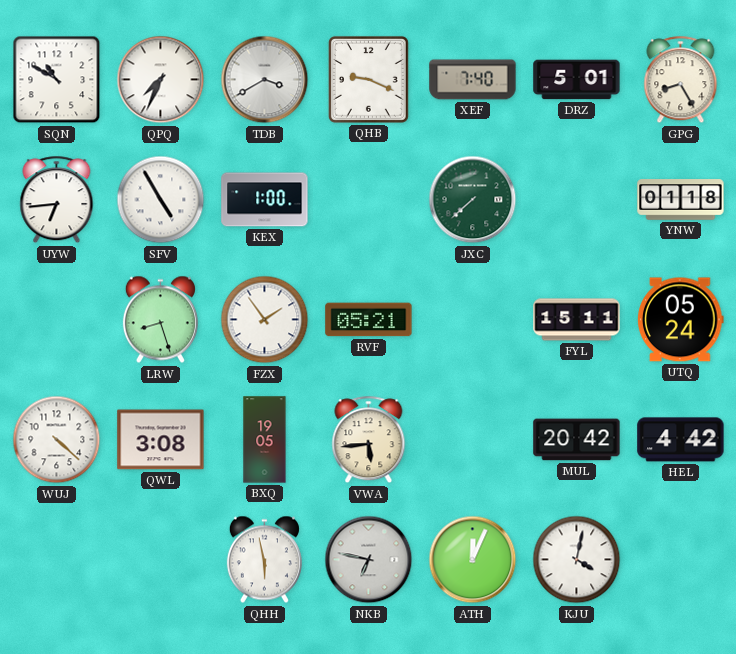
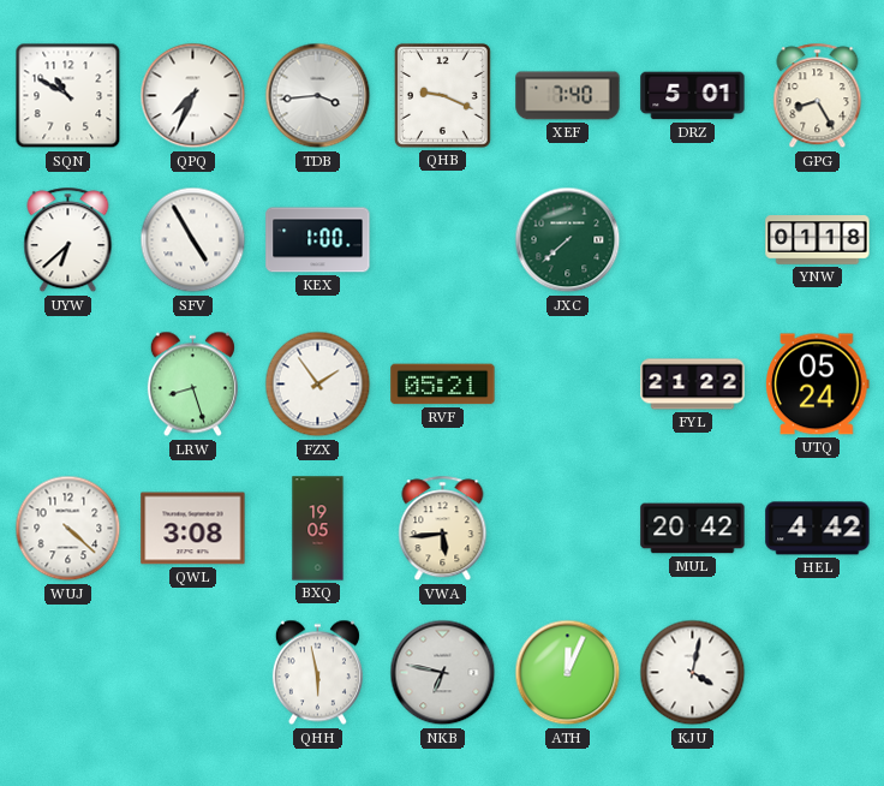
TDB: 3:40 -> 3:44 (318, 96)
UYW: 6:44 -> 6:38 (68, 240)
FYL: 15:11 -> 21:22 (693, 385)
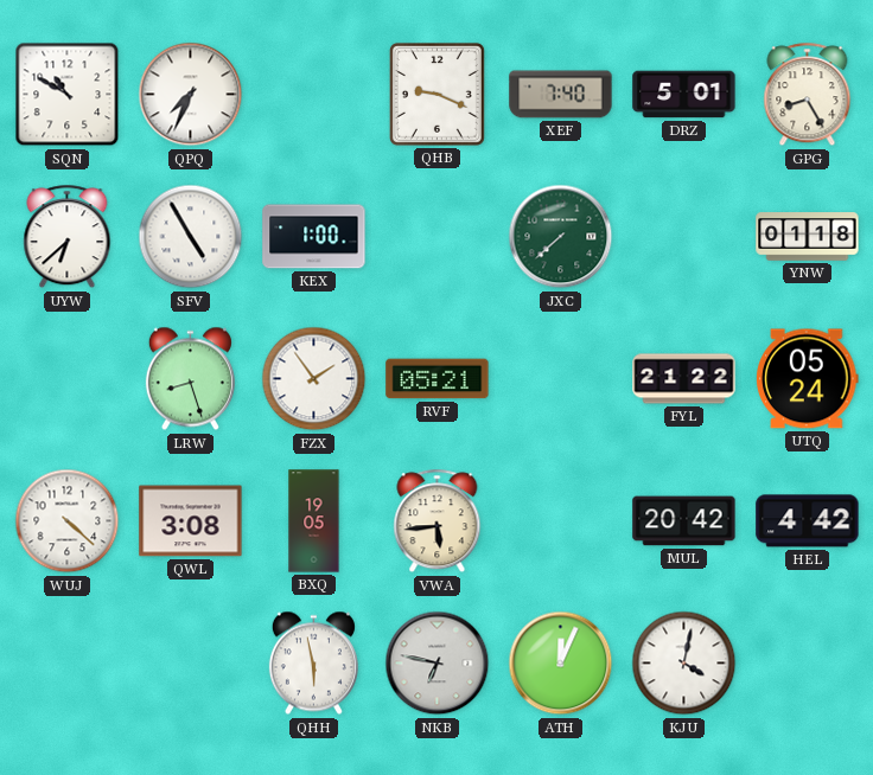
TDB: 3:44 -> none (318, 96)
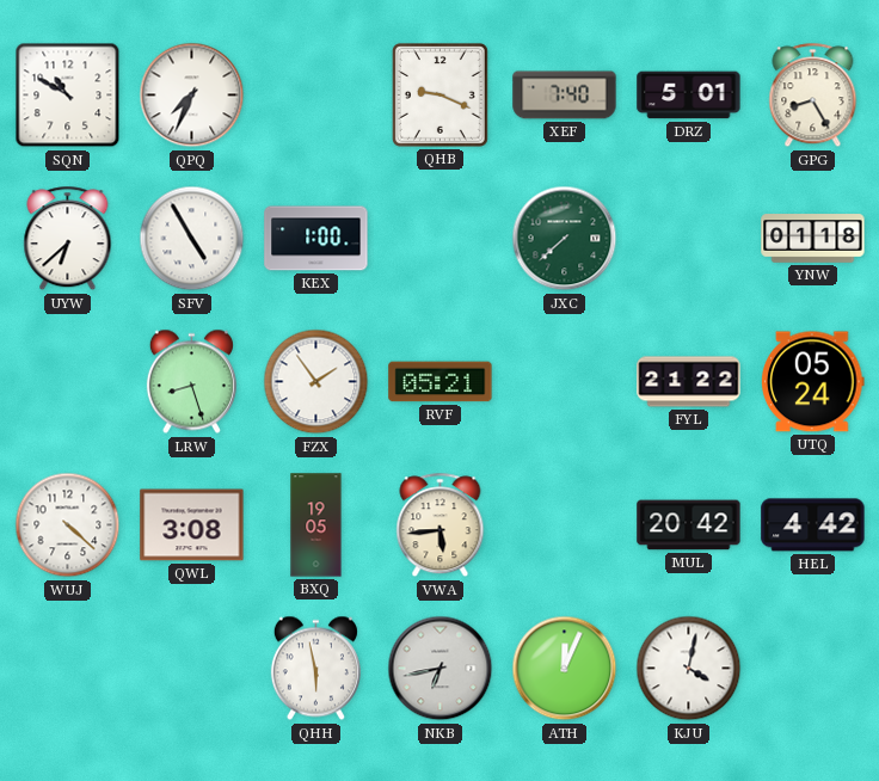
NKB: 6:47 -> 6:43 (441, 669)
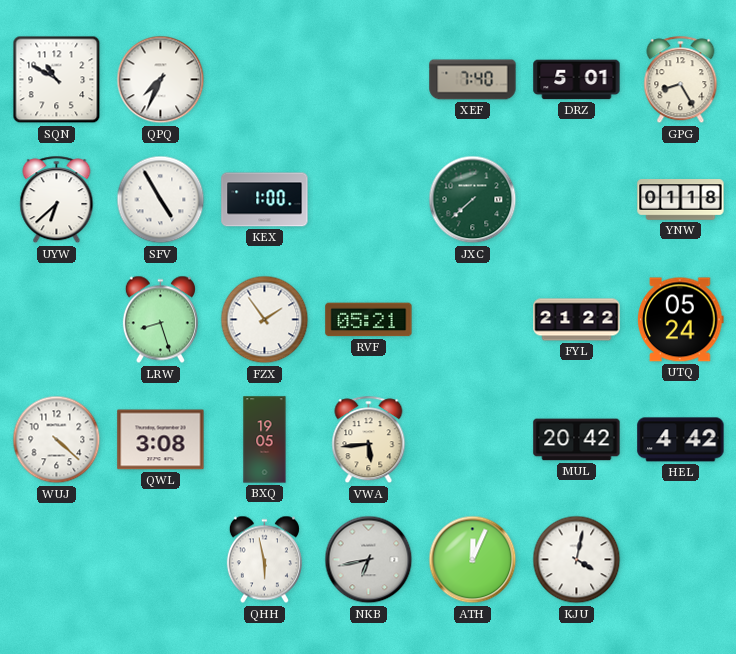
QHB: 9:19 -> none (439, 94)
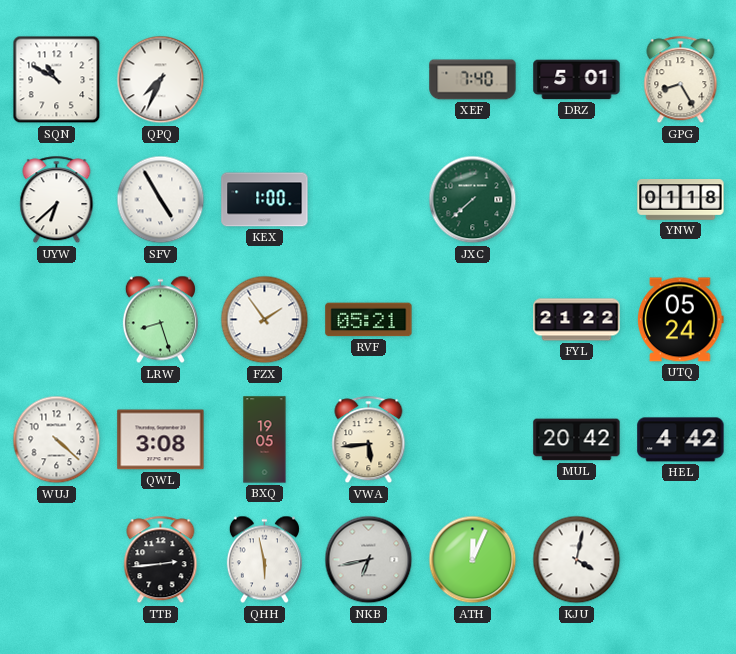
TTB: none -> 2:44 (161, 560)
